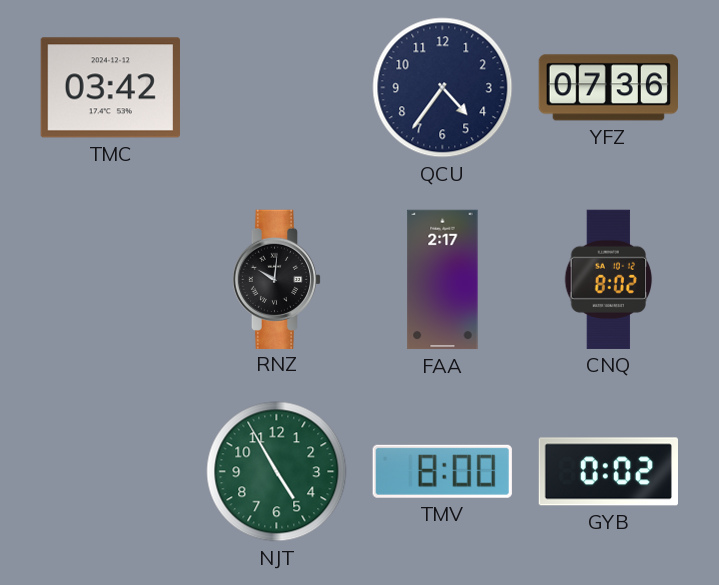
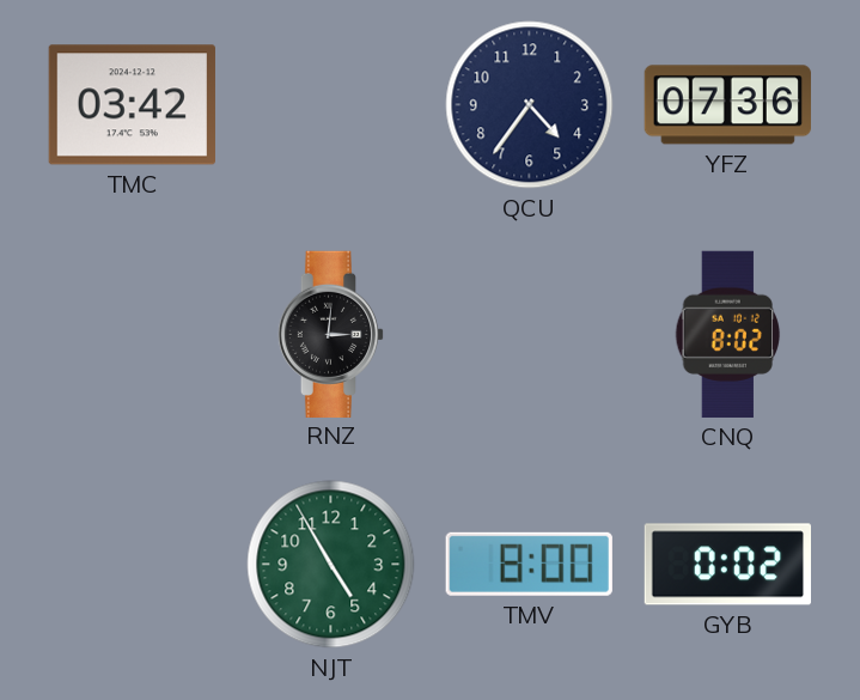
RNZ: 10:01 -> 3:01 (331, 334)
FAA: 2:17 -> none (443, 280)
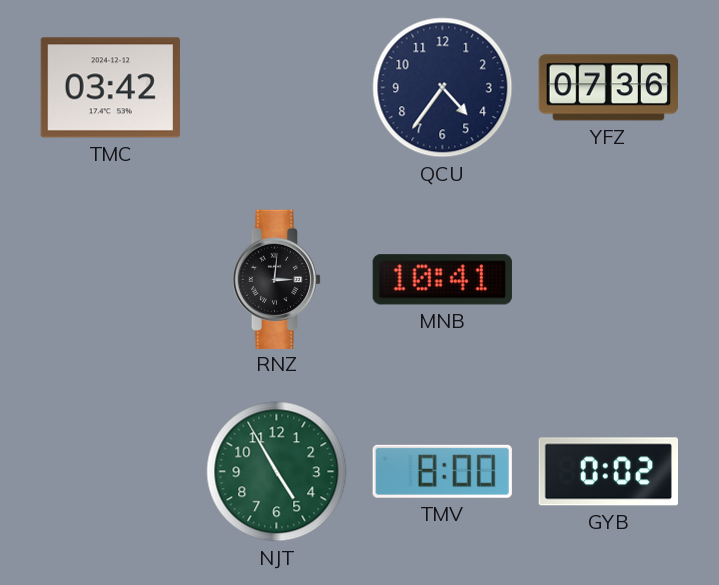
MNB: none -> 10:41 (442, 280)
CNQ: 8:02 -> none (728, 334)
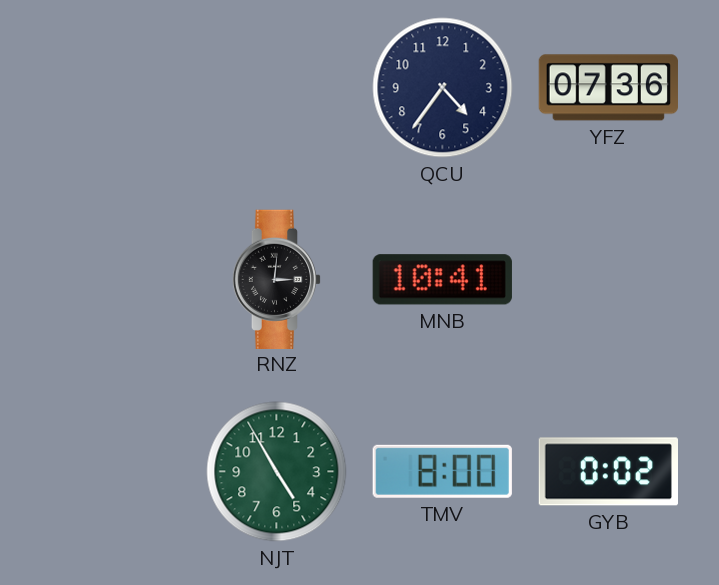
TMC: 03:42 -> none (110, 88)
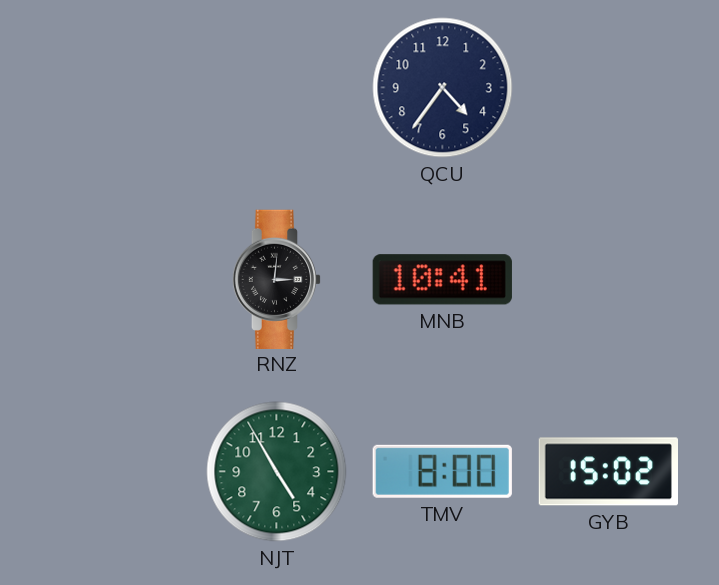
YFZ: 07:36 -> none (608, 88)
GYB: 0:02 -> 15:02 (608, 472)
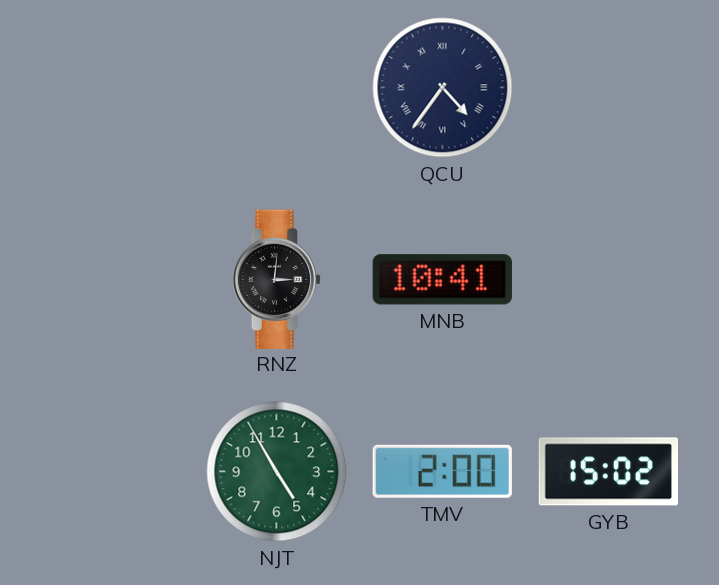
QCU numerals: Arabic -> Roman (443, 88)
TMV: 8:00 -> 2:00 (442, 471)
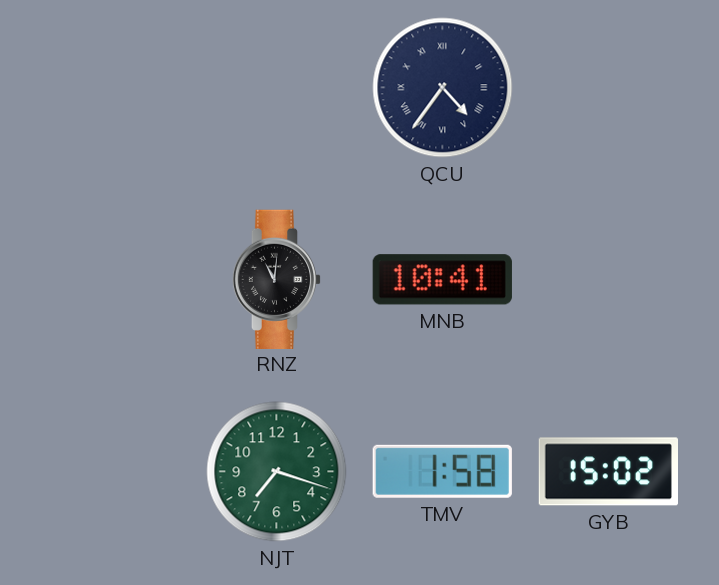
RNZ: 3:01 -> 11:01 (277, 279)
NJT: 4:55 -> 7:18 (277, 472)
TMV: 2:00 -> 1:58 (442, 471)
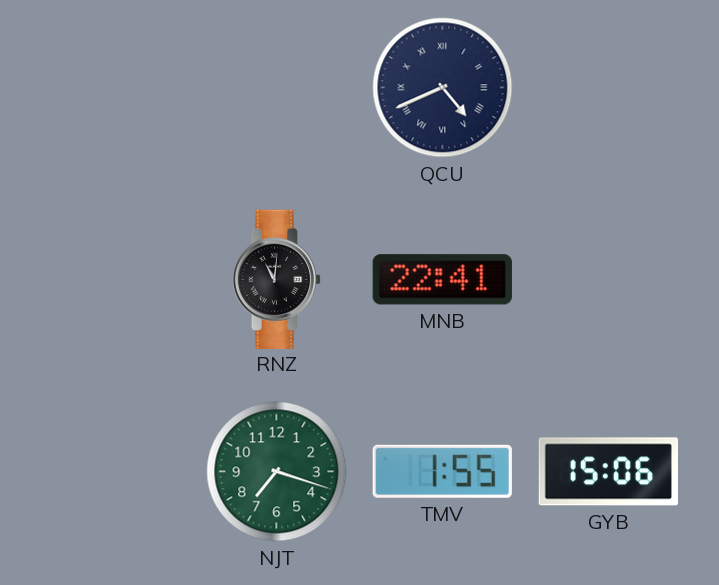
QCU: 4:36 -> 4:41 (443, 88)
MNB: 10:41 -> 22:41 (442, 280)
TMV: 1:58 -> 1:55 (442, 471)
GYB: 15:02 -> 15:06 (608, 472)
